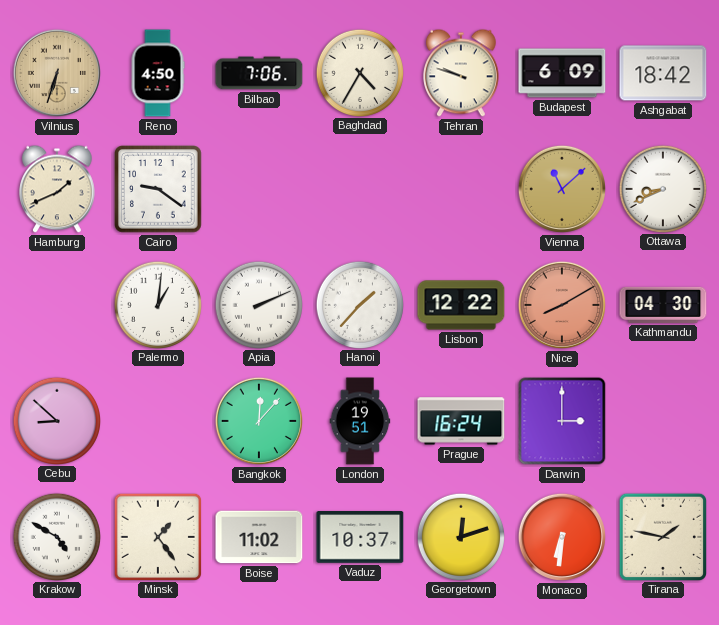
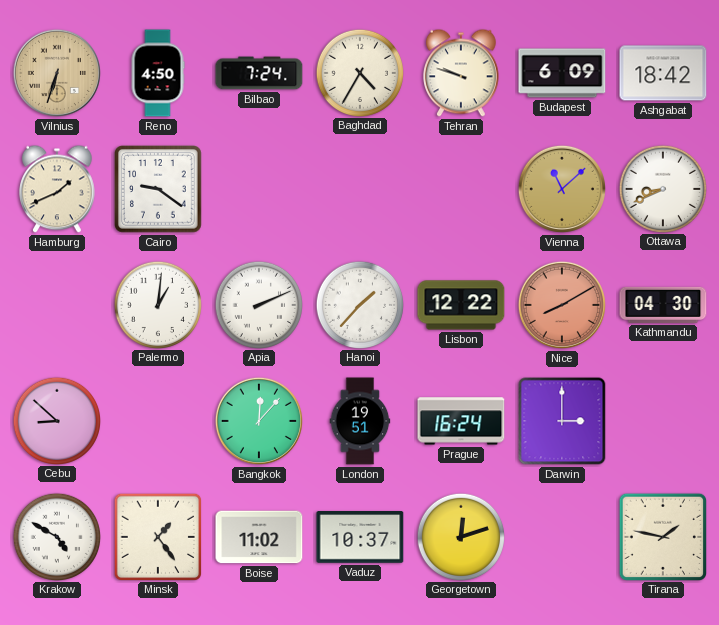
Bilbao: 7:06 -> 7:24 (259, 73)
Monaco: 6:31 -> none (562, 537)
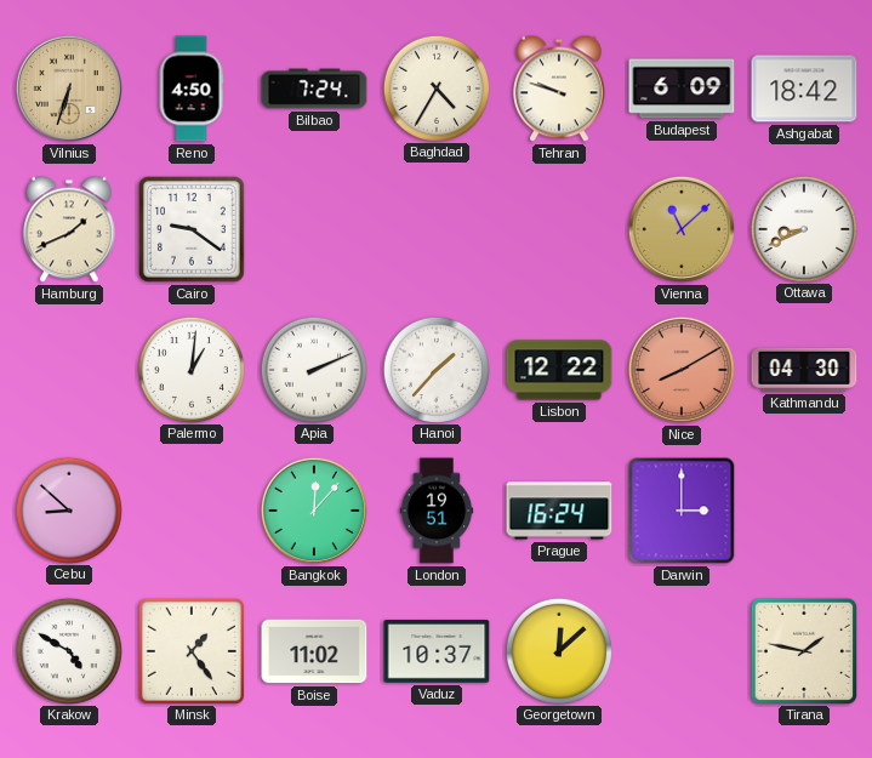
Georgetown: 12:12 -> 12:08 (558, 650)
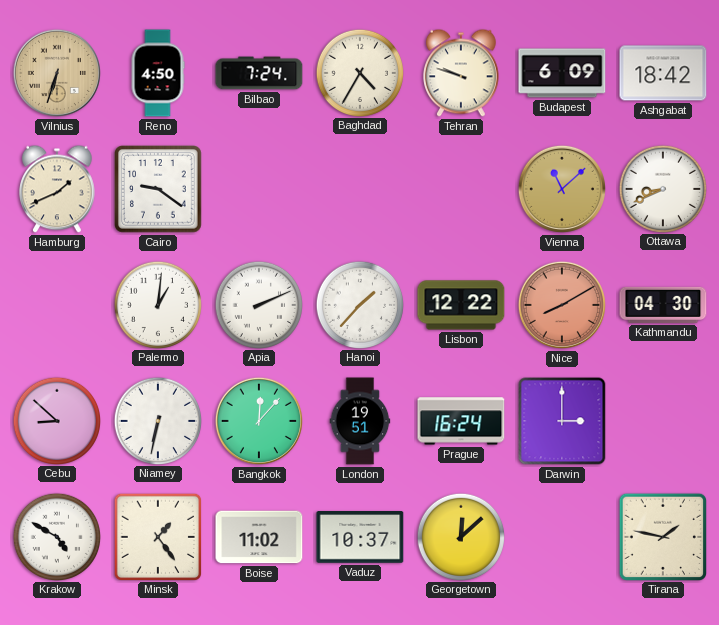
Niamey: none -> 6:32 (157, 420)
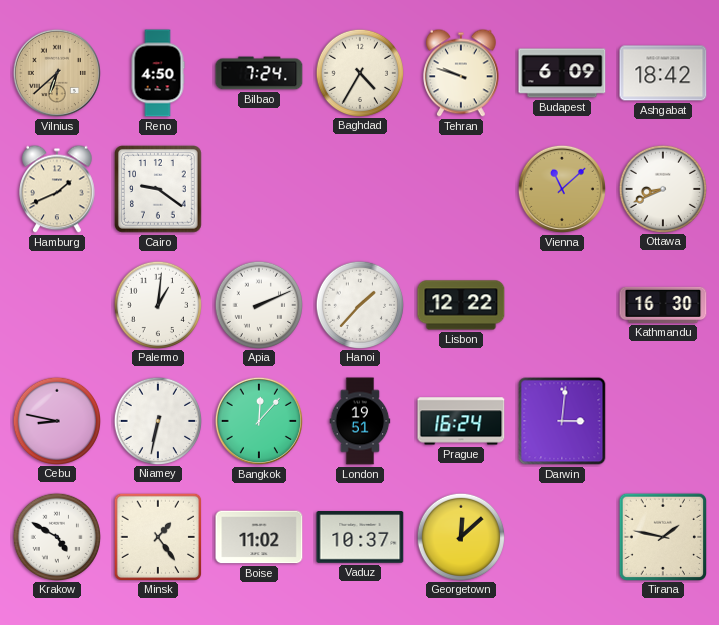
Vilnius: 6:33 -> 6:38 (57, 73)
Nice: 8:10 -> none (562, 305)
Kathmandu: 04:30 -> 16:30 (663, 305)
Cebu: 8:52 -> 8:47 (56, 420)
Darwin: 3:00 -> 3:01 (562, 421)
